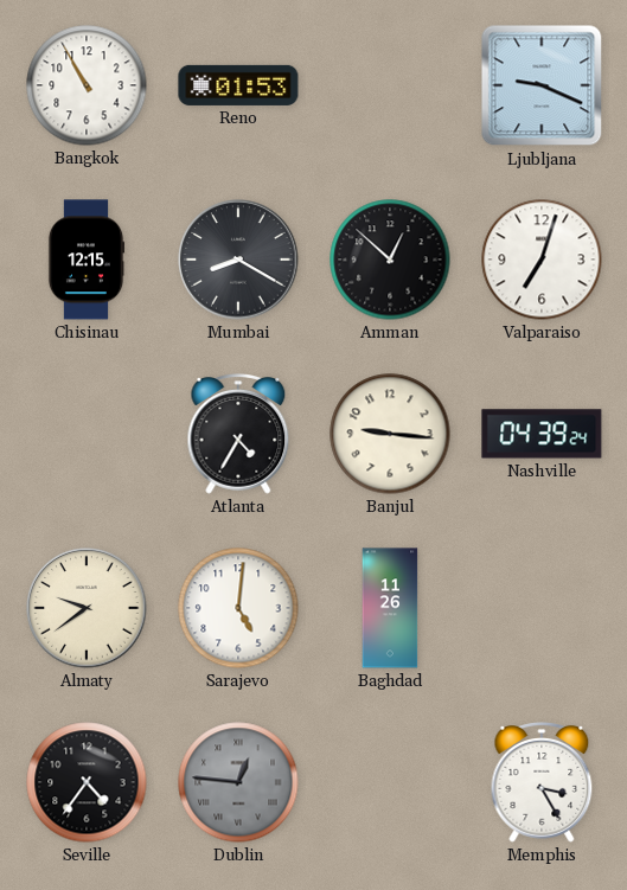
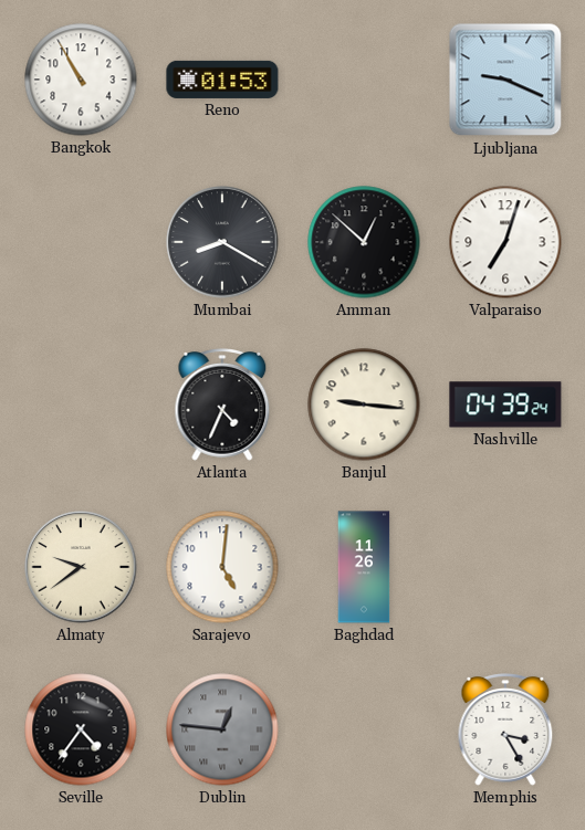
Chisinau: 12:15 -> none (87, 260)
Atlanta: 4:35 -> 4:34 (222, 406)
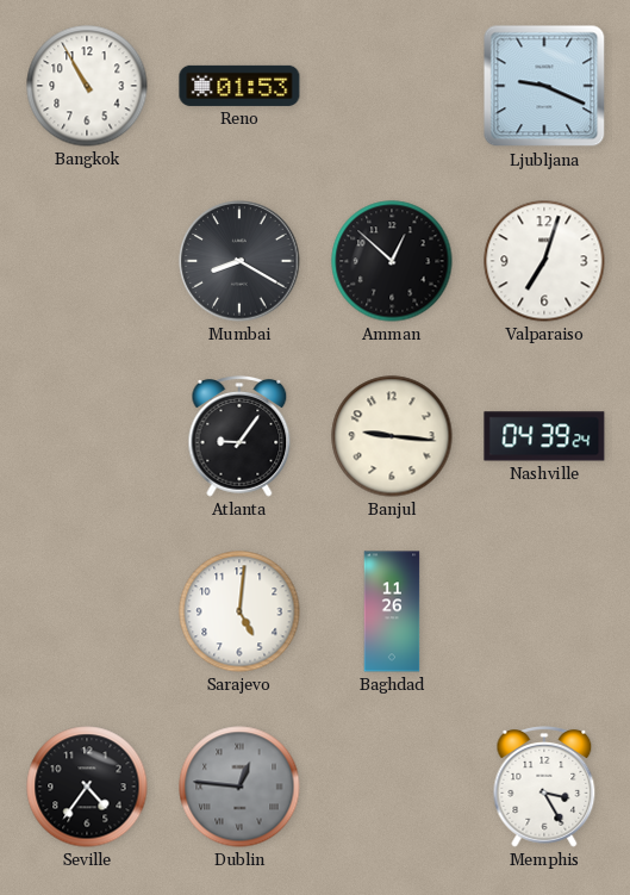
Atlanta: 4:34 -> 9:06 (239, 437)
Almaty: 9:39 -> none (81, 567)
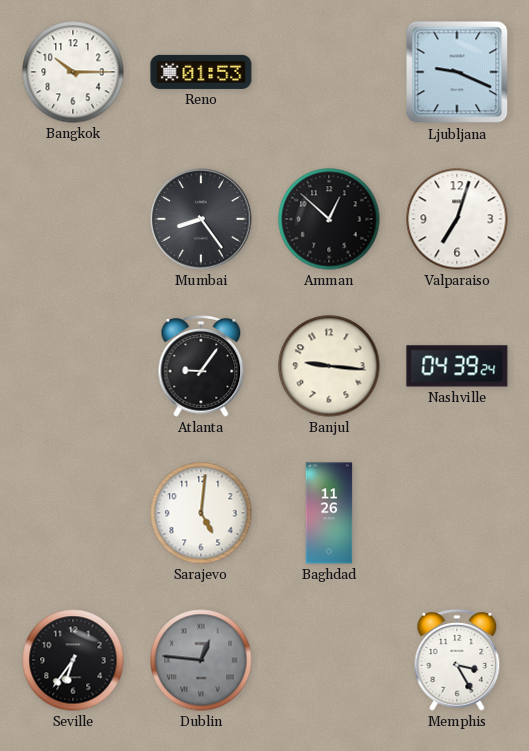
Bangkok: 10:55 -> 10:15 (73, 72)
Mumbai: 8:20 -> 8:24 (201, 219)
Seville: 4:36 -> 6:36 (73, 660)
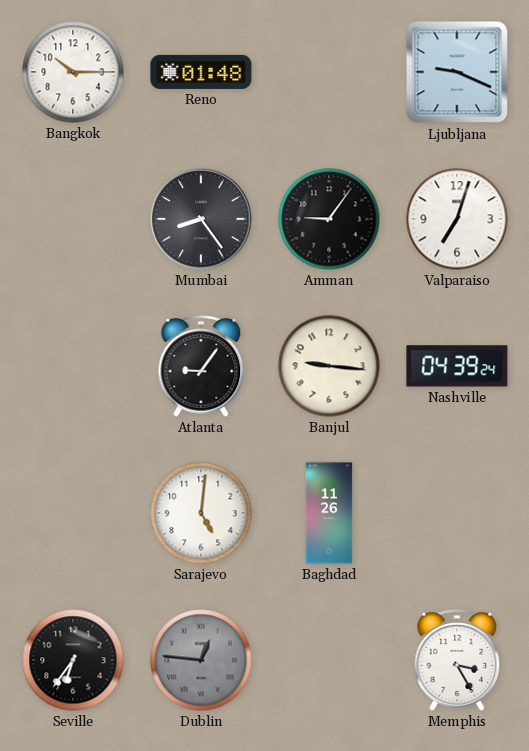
Reno: 01:53 -> 01:48 (201, 72)
Amman: 12:52 -> 9:06 (329, 219)
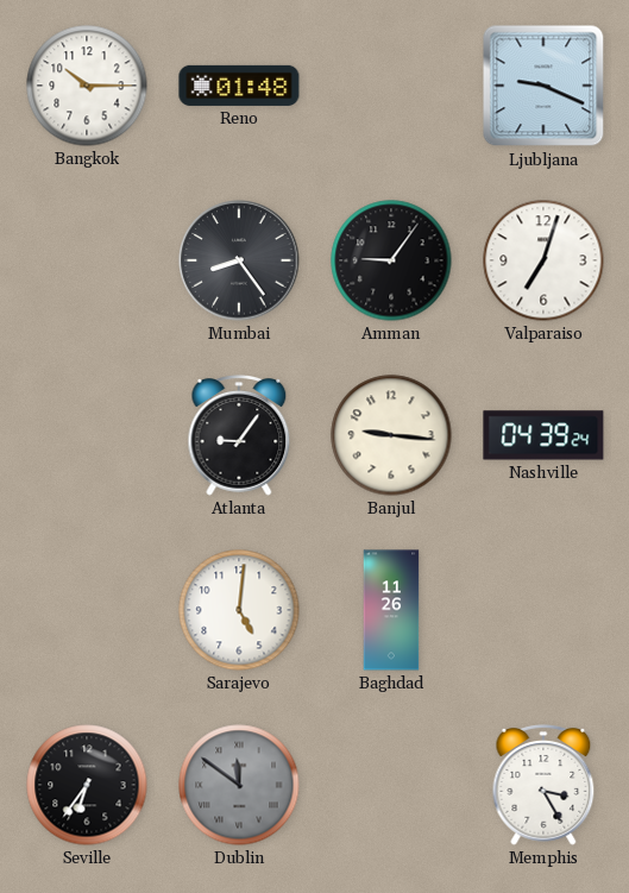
Dublin: 12:46 -> 11:51 (239, 785)
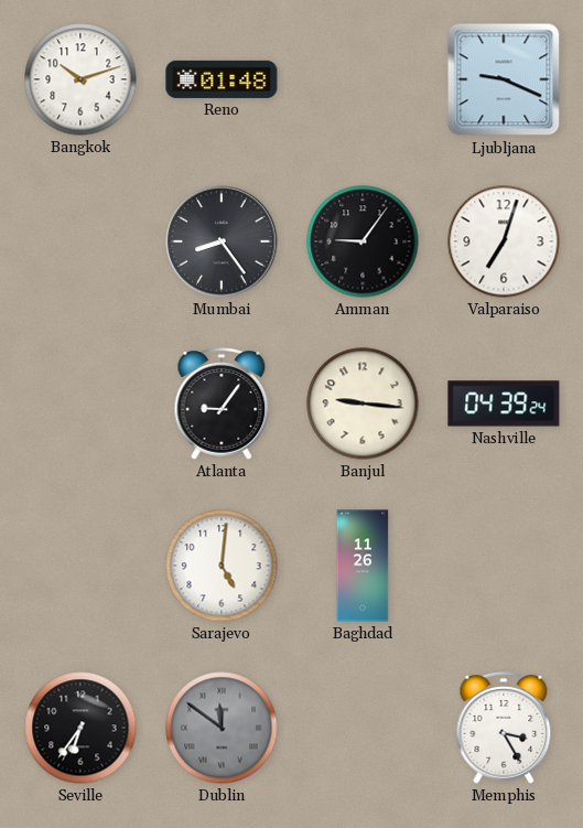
Bangkok: 10:15 -> 10:12 (80, 79)
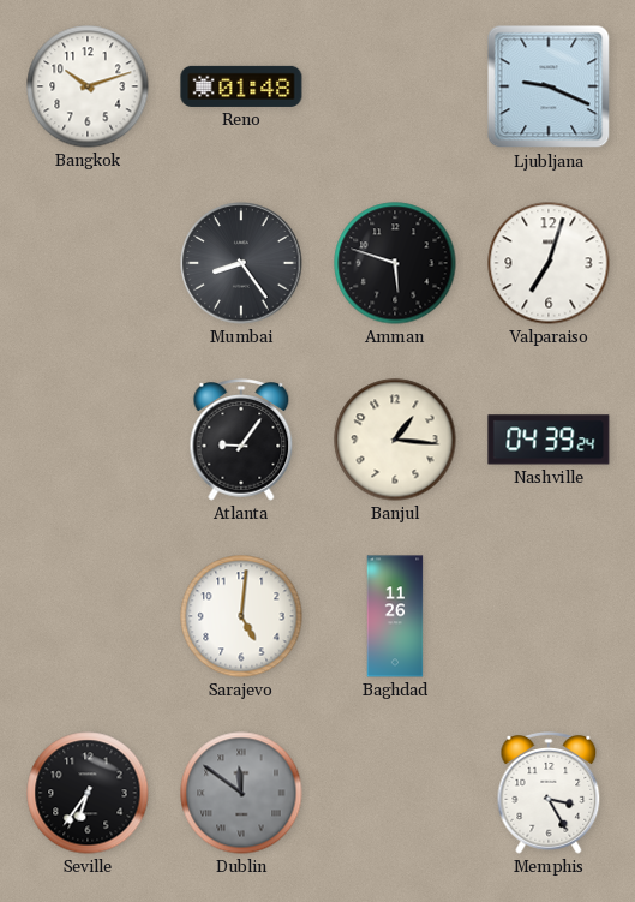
Amman: 9:06 -> 5:48 (395, 263)
Banjul: 9:16 -> 1:16 (395, 440)
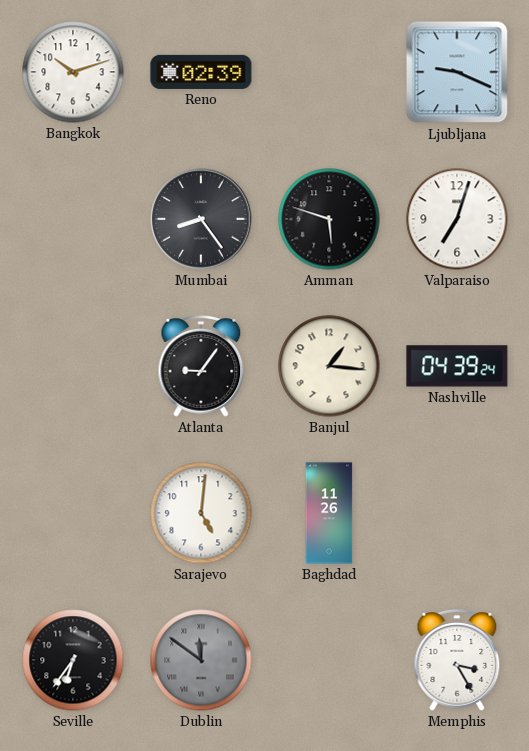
Reno: 01:48 -> 02:39 (201, 72)
